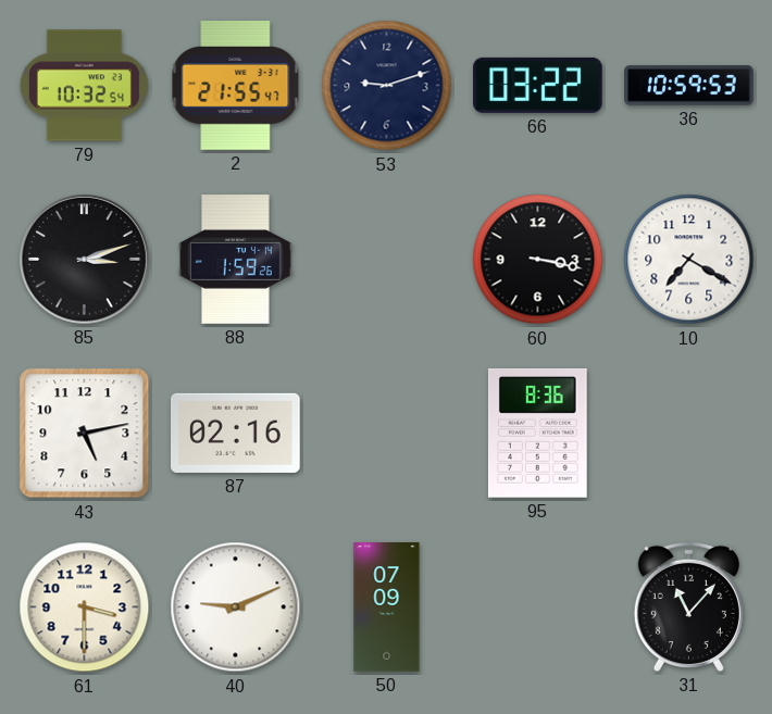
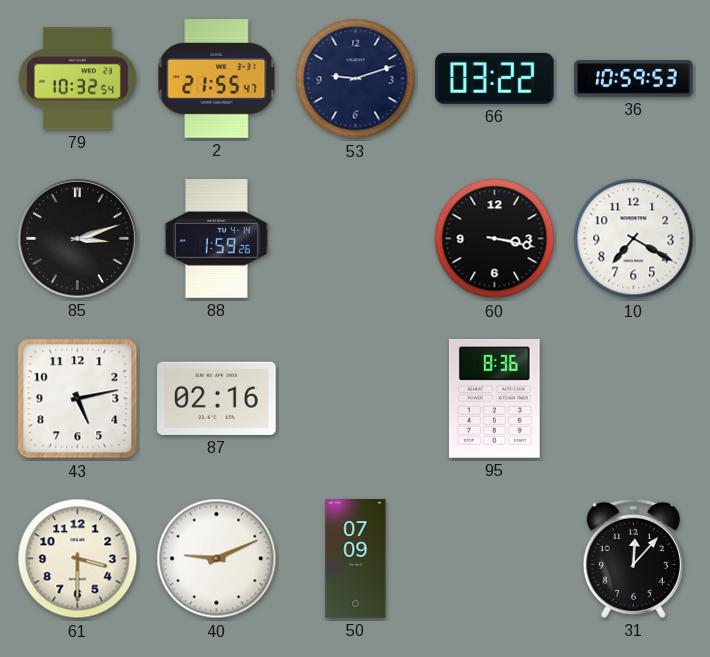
31: 11:07 -> 12:07 (633, 558)
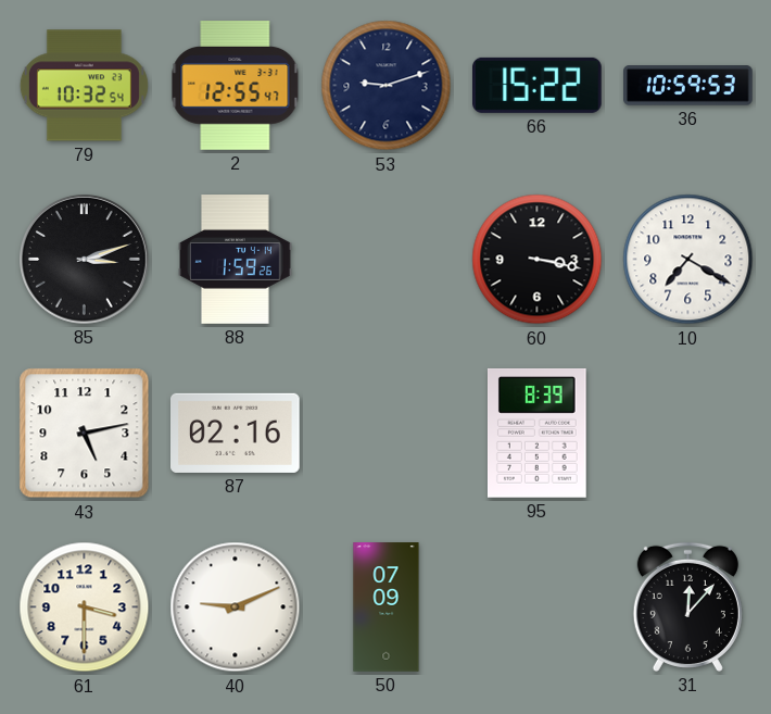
2: 21:55 -> 12:55 (236, 86)
66: 03:22 -> 15:22 (538, 85)
95: 8:36 -> 8:39 (536, 433)
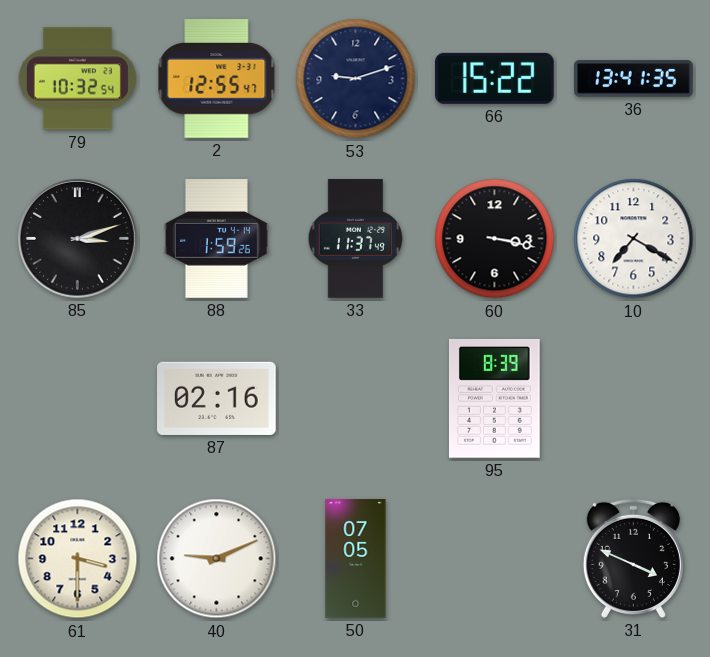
36: 10:59 -> 13:41 (634, 79)
33: none -> 11:37 (355, 239)
43: 5:13 -> none (85, 434)
50: 07:09 -> 07:05 (356, 559)
31: 12:07 -> 3:49 (633, 558)
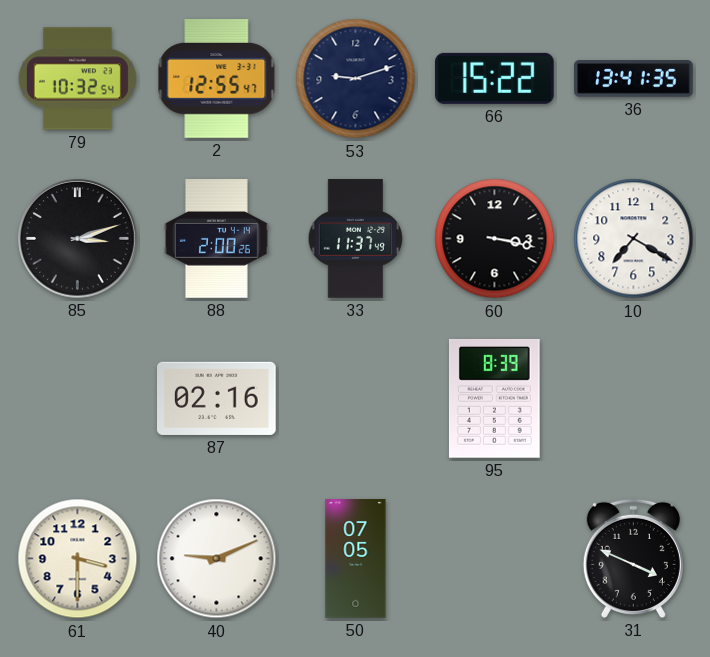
88: 1:59 -> 2:00 (217, 239)
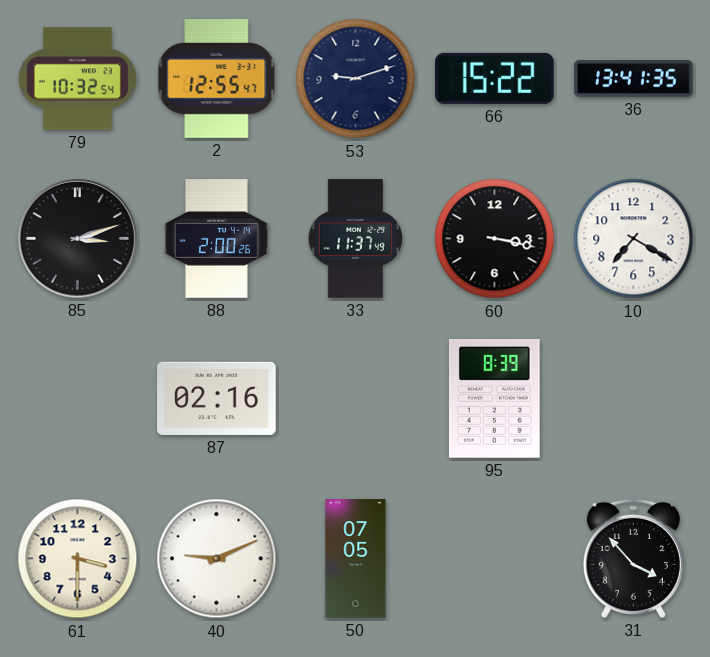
31: 3:49 -> 3:53 (633, 558)
